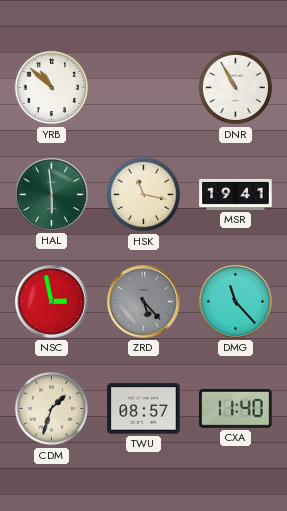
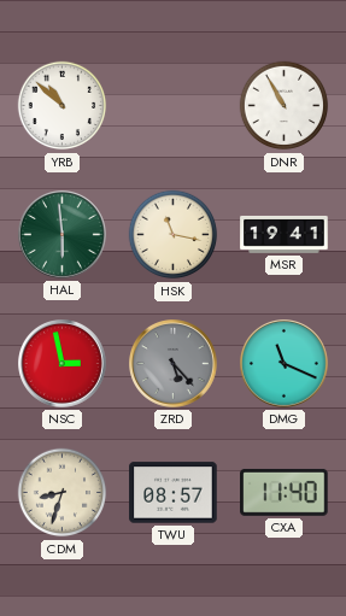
DMG: 11:23 -> 11:19 (285, 364)
CDM: 1:33 -> 8:33 (63, 493)
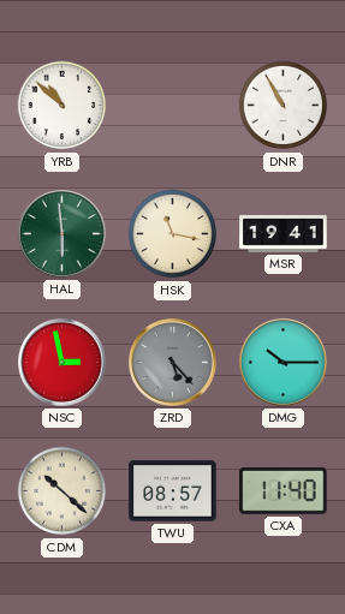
DMG: 11:19 -> 10:15 (284, 363)
CDM: 8:33 -> 10:22 (63, 491)
